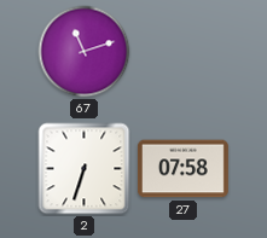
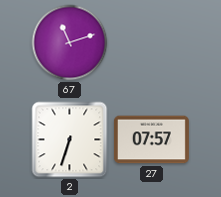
27: 07:58 -> 07:57 (151, 140)
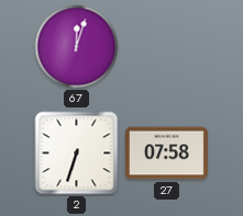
67: 11:12 -> 12:03 (77, 47)
27: 07:57 -> 07:58 (166, 154)
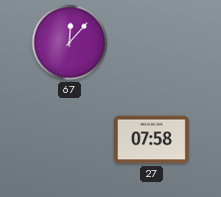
67: 12:03 -> 12:07 (70, 43)
2: 6:33 -> none (77, 154)
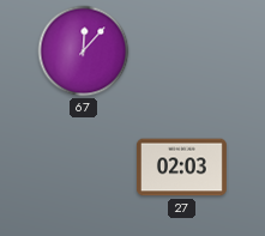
27: 07:58 -> 02:03 (181, 168)
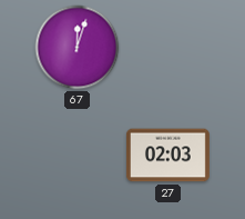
67: 12:07 -> 12:03 (78, 48)
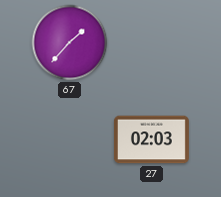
67: 12:03 -> 1:37 (70, 43)
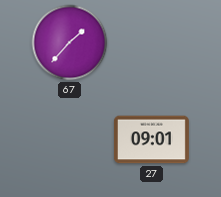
27: 02:03 -> 09:01 (151, 140)
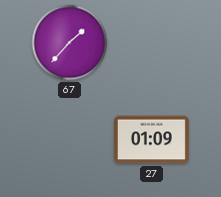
27: 09:01 -> 01:09 (151, 140)
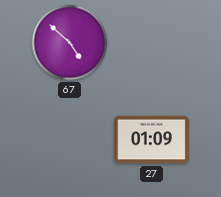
67: 1:37 -> 4:52 (70, 43)
